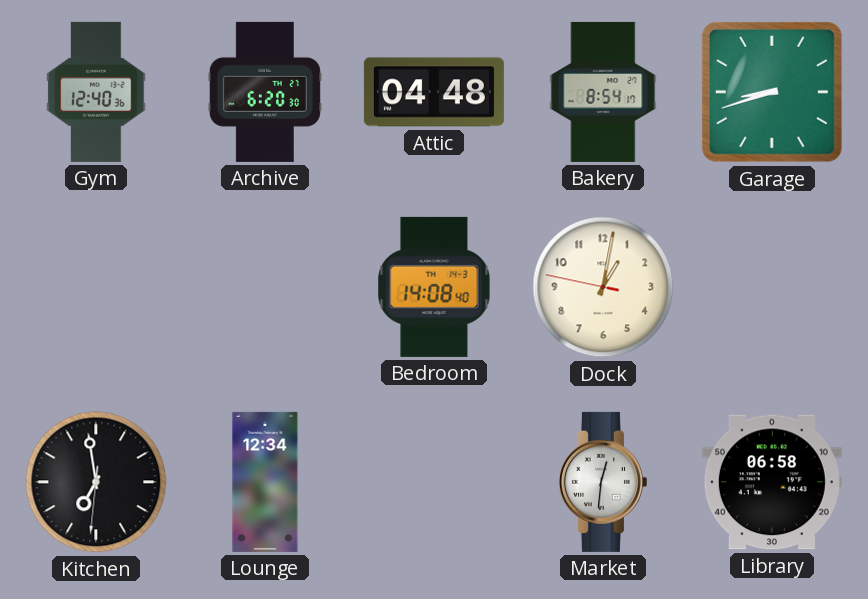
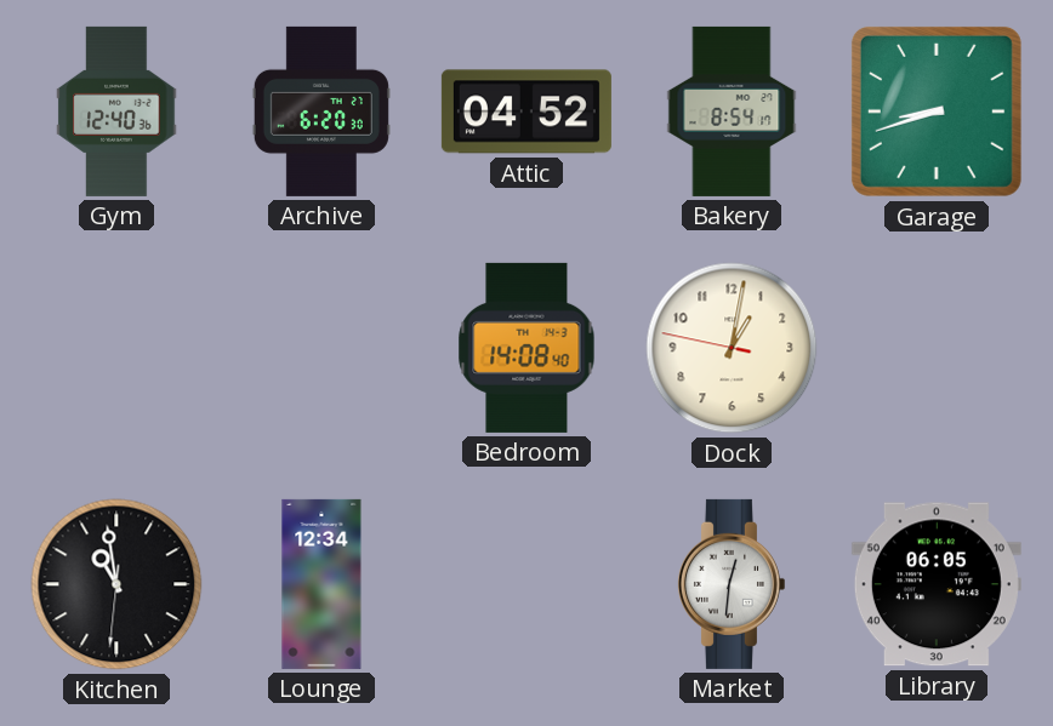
Attic: 04:48 -> 04:52 (526, 112)
Kitchen: 6:58 -> 10:58 (116, 584)
Library: 06:58 -> 06:05 (937, 584)
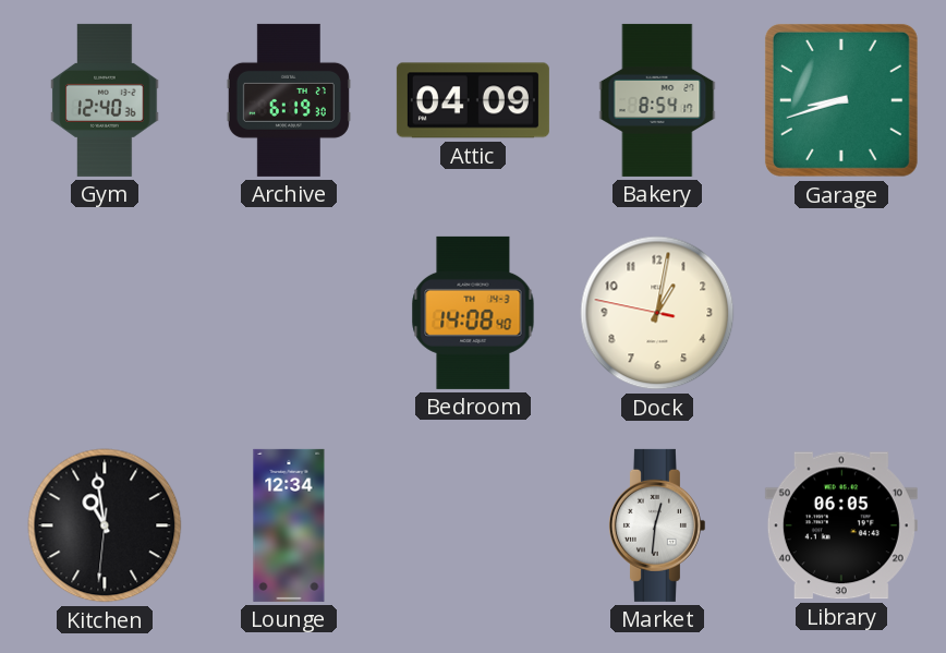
Archive: 6:20 -> 6:19 (289, 100)
Attic: 04:52 -> 04:09 (473, 100)
